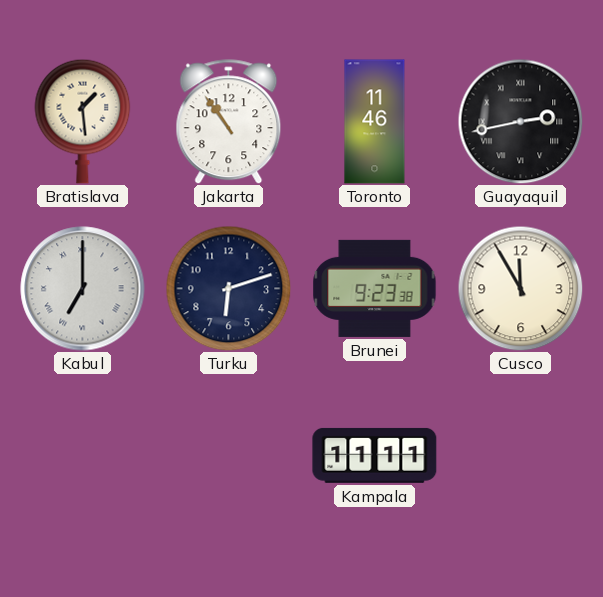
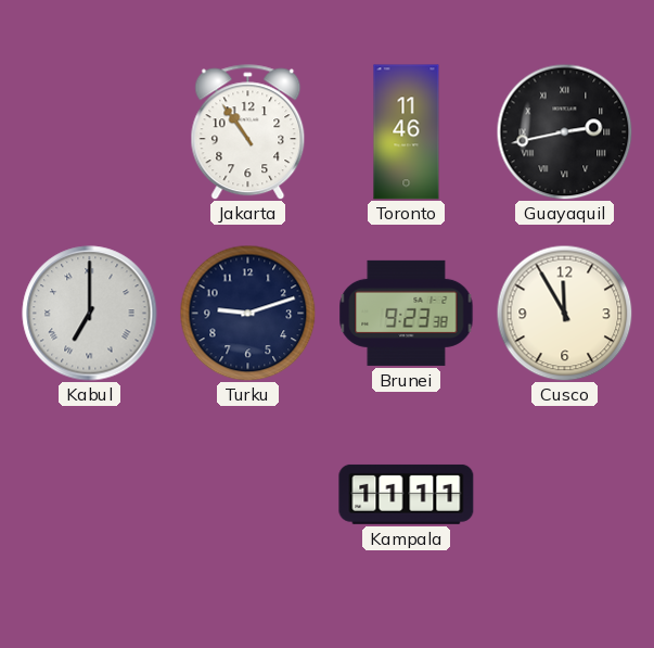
Bratislava: 1:29 -> none (83, 121)
Turku: 6:12 -> 9:12 (247, 313)
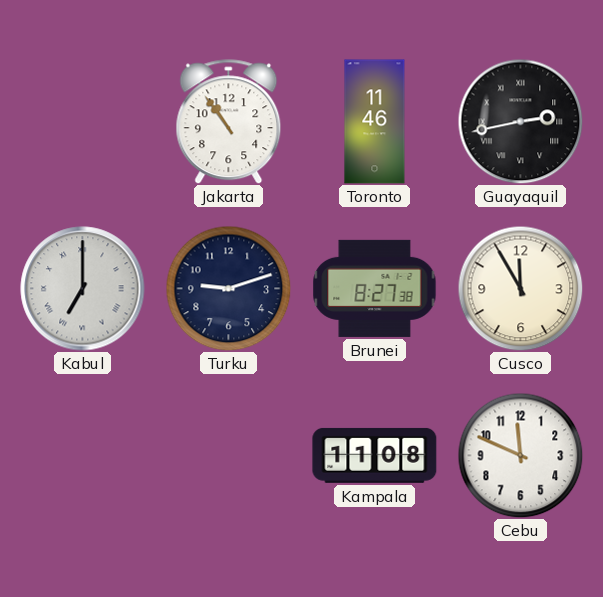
Brunei: 9:23 -> 8:27 (375, 288)
Kampala: 11:11 -> 11:08 (375, 455)
Cebu: none -> 11:49 (520, 455)
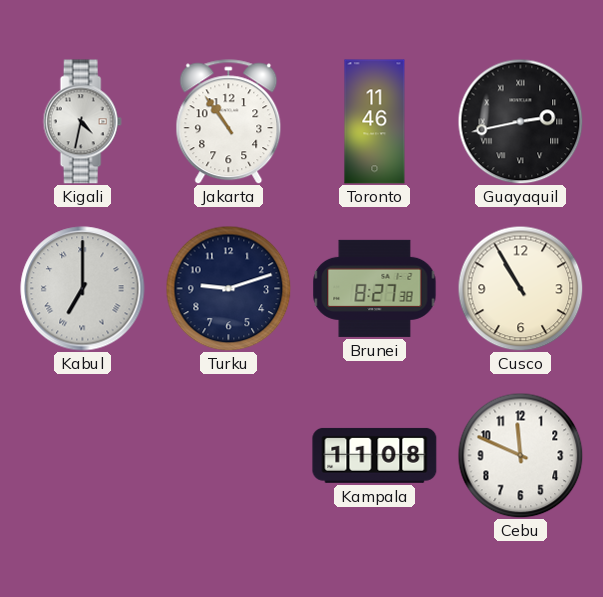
Kigali: none -> 4:32 (82, 122)
Cusco: 11:55 -> 10:55 (520, 288)
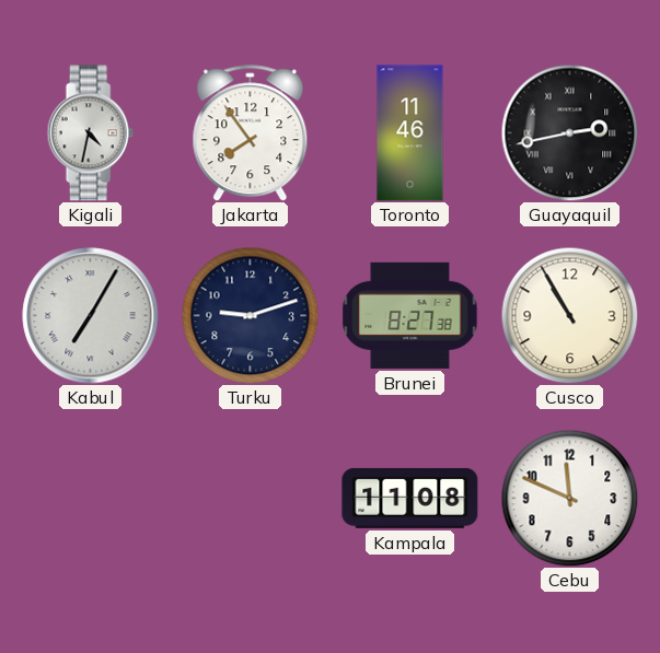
Jakarta: 10:54 -> 7:54 (251, 133)
Kabul: 7:00 -> 7:05 (91, 316)
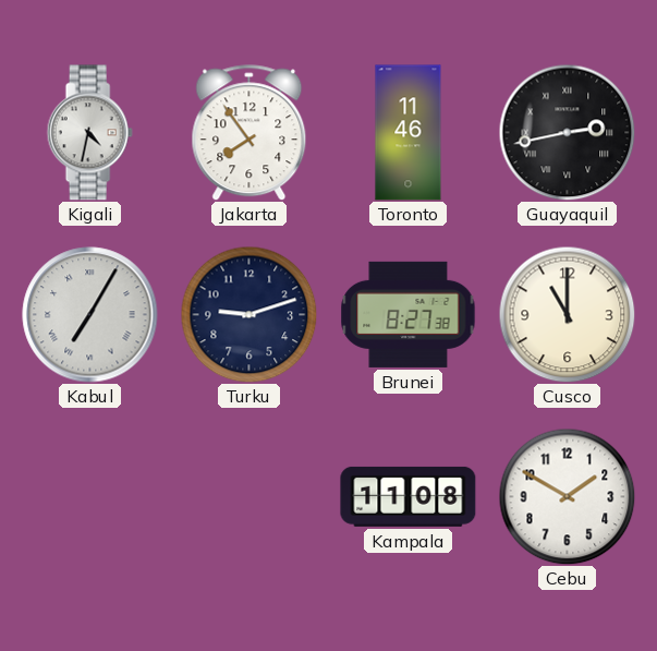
Cusco: 10:55 -> 11:00 (567, 314)
Cebu: 11:49 -> 1:50 (567, 496)
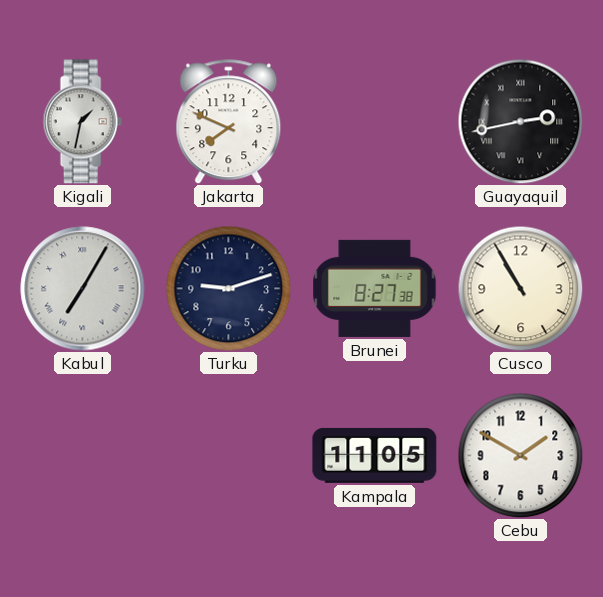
Kigali: 4:32 -> 1:32 (82, 122)
Jakarta: 7:54 -> 7:49 (229, 122)
Toronto: 11:46 -> none (409, 133)
Cusco: 11:00 -> 10:55 (520, 288)
Kampala: 11:08 -> 11:05 (375, 455)
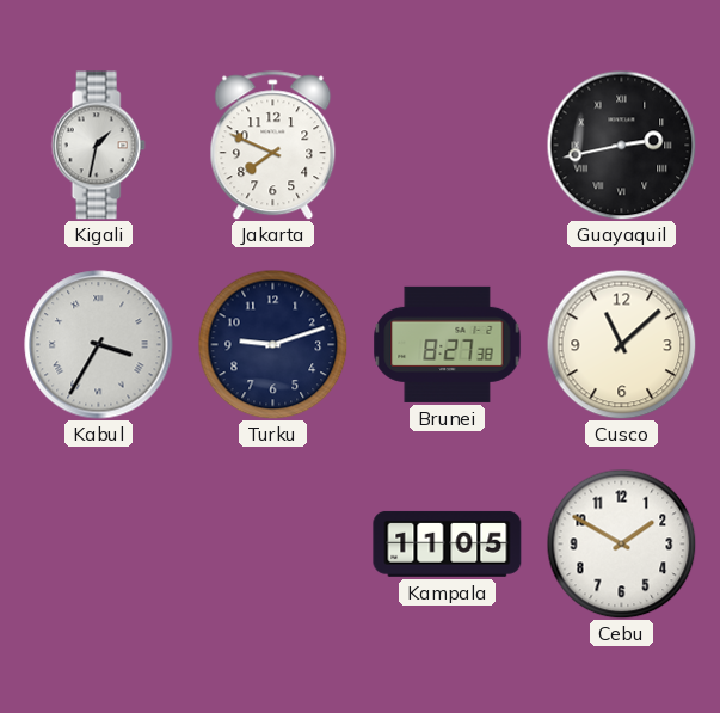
Kabul: 7:05 -> 3:35 (99, 345)
Cusco: 10:55 -> 11:08 (621, 344)
